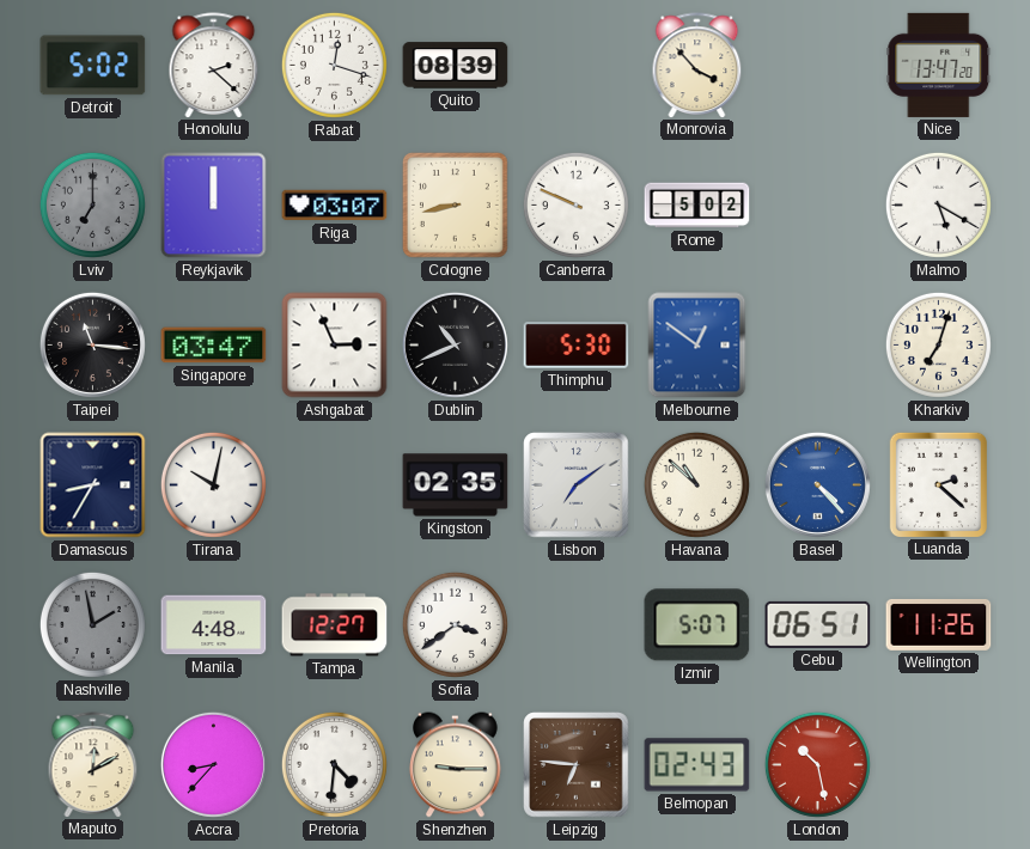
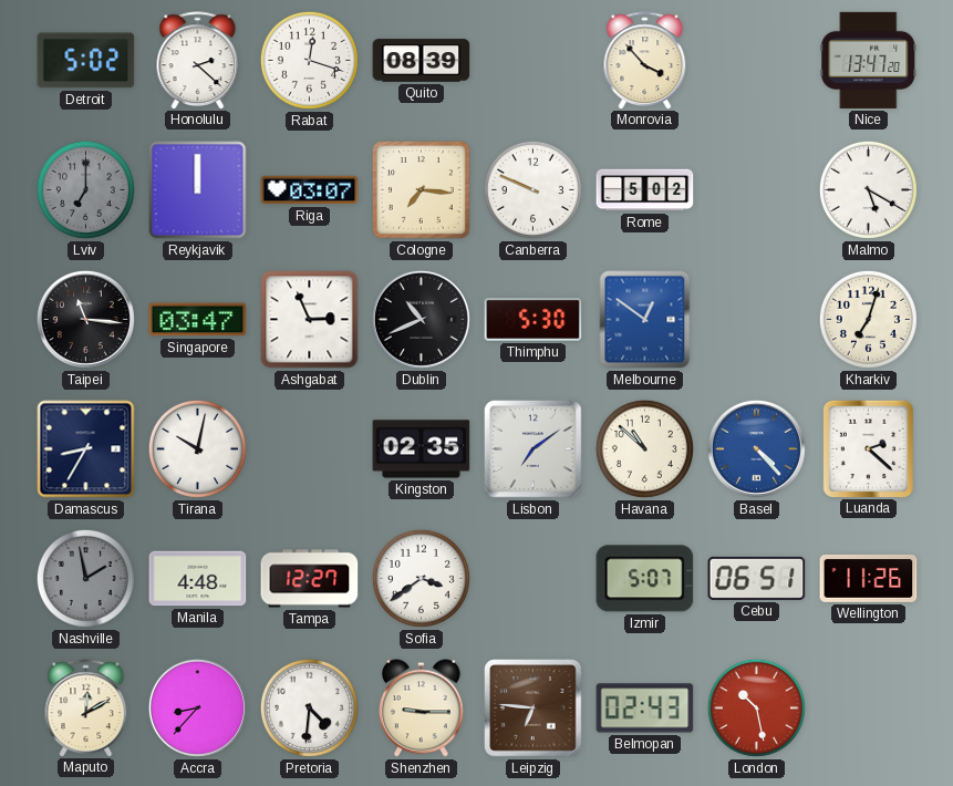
Cologne: 8:43 -> 7:16 (421, 189)
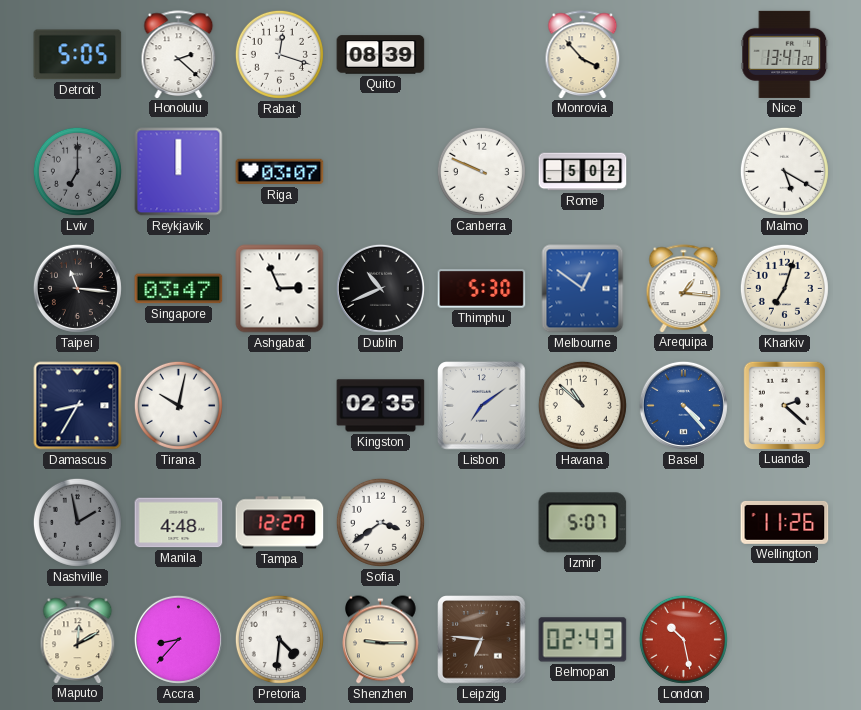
Detroit: 5:02 -> 5:05 (78, 55)
Cologne: 7:16 -> none (421, 189)
Arequipa: none -> 1:16 (684, 288)
Cebu: 06:51 -> none (757, 578)
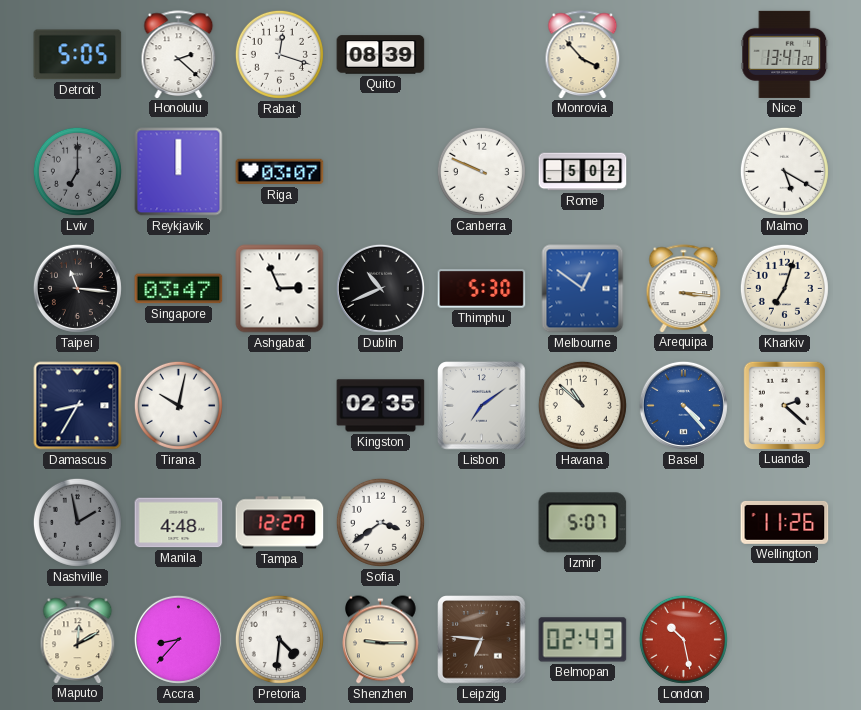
Arequipa: 1:16 -> 3:16 (684, 288)
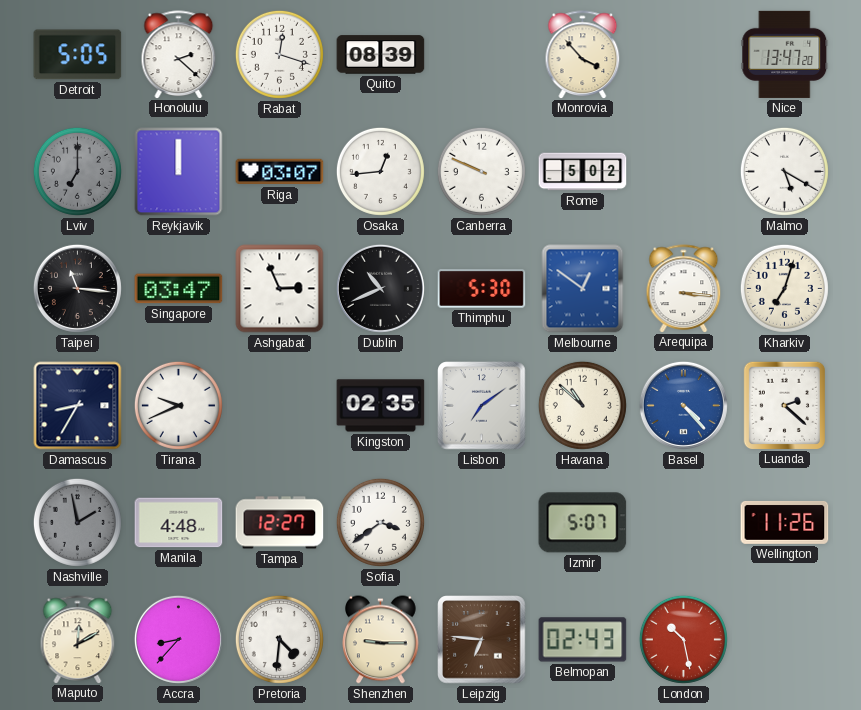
Osaka: none -> 12:44 (380, 171)
Tirana: 10:02 -> 9:41 (178, 405)
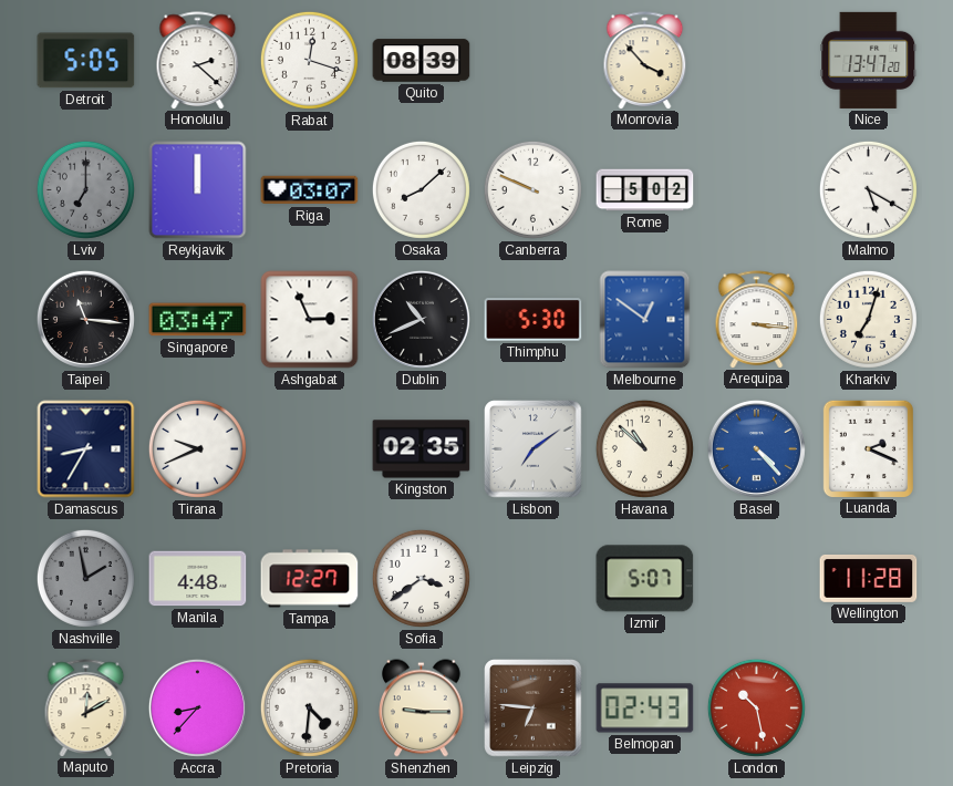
Osaka: 12:44 -> 8:08 (421, 189)
Luanda: 2:22 -> 2:19 (868, 448)
Wellington: 11:26 -> 11:28 (869, 578)
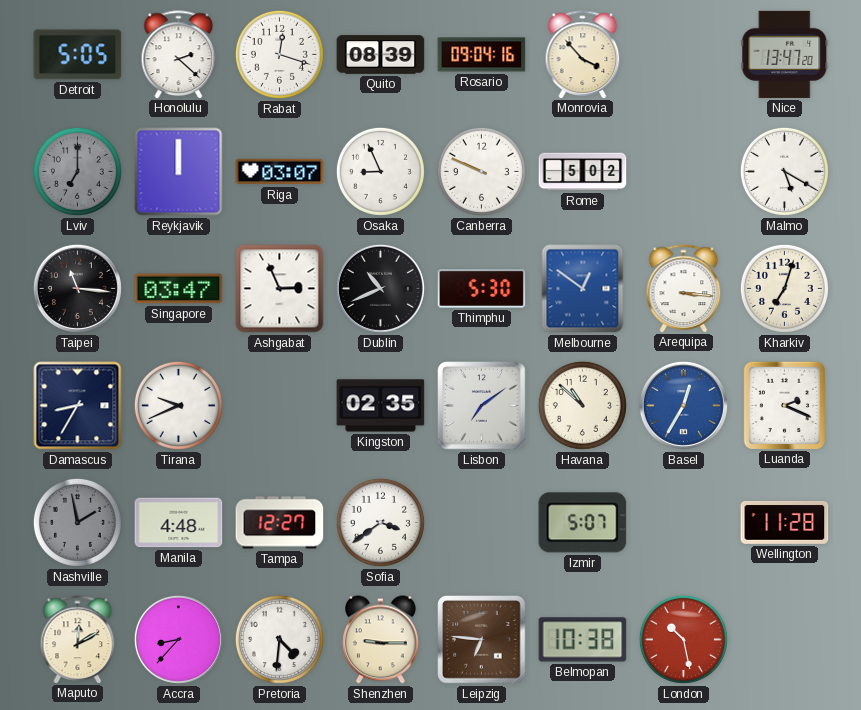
Rosario: none -> 09:04 (482, 55)
Osaka: 8:08 -> 8:56 (380, 171)
Basel: 4:23 -> 12:35 (683, 405)
Belmopan: 02:43 -> 10:38 (583, 640)
